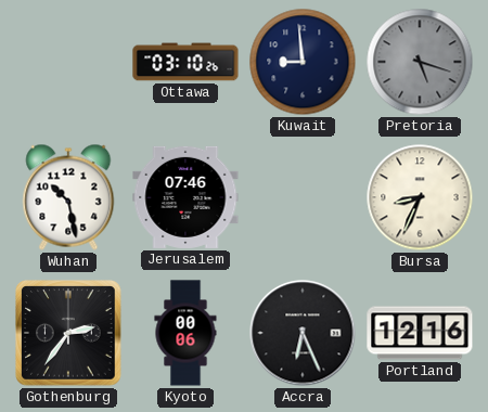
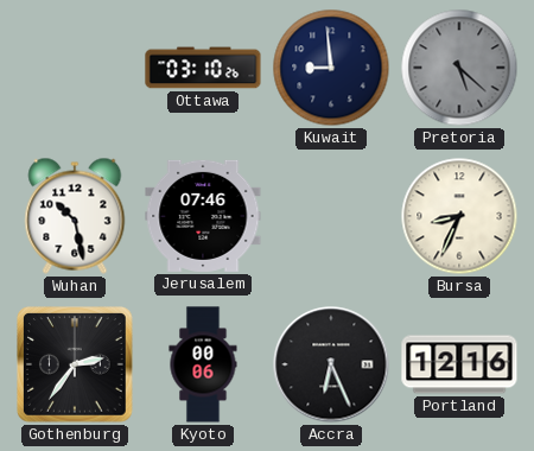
Pretoria: 5:18 -> 5:22 (459, 68)
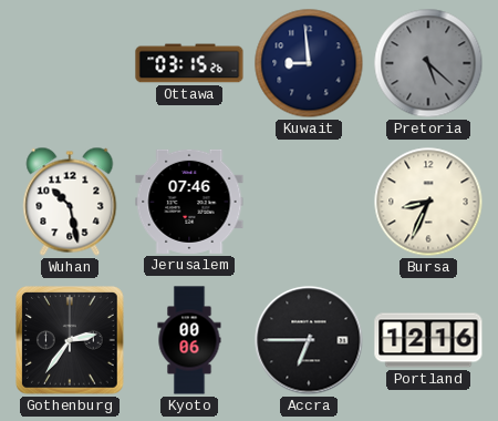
Ottawa: 03:10 -> 03:15 (189, 63)
Accra: 6:26 -> 6:45 (309, 340)
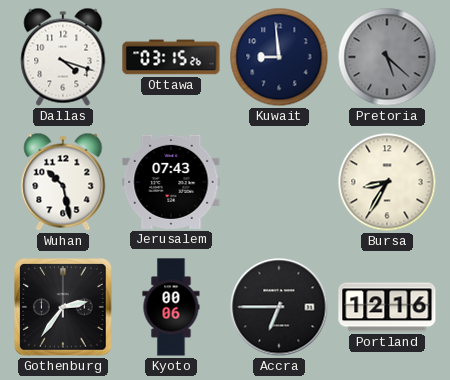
Dallas: none -> 4:18 (63, 57)
Jerusalem: 07:46 -> 07:43 (171, 182)
Bursa: 8:34 -> 8:35 (387, 182)
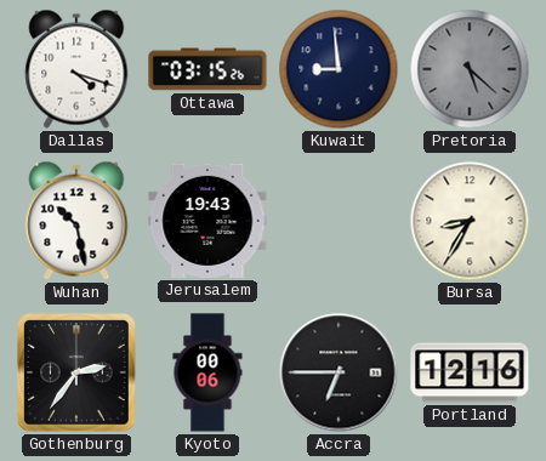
Jerusalem: 07:43 -> 19:43 (207, 221)
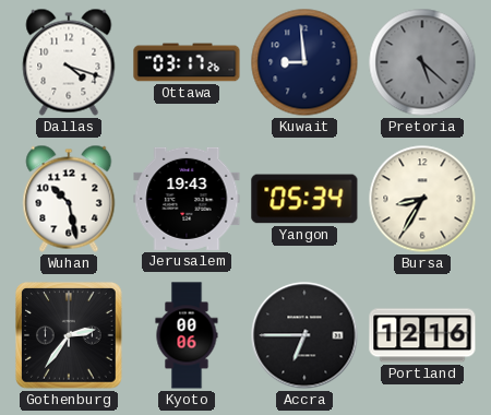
Ottawa: 03:15 -> 03:17 (187, 62)
Yangon: none -> 05:34 (304, 199)
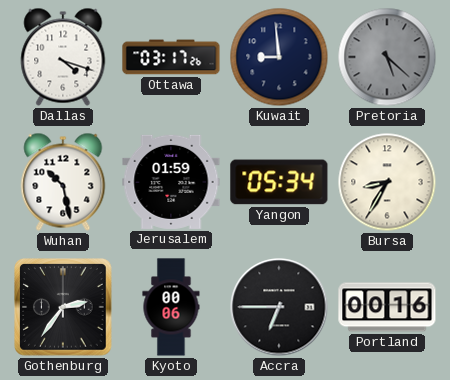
Jerusalem: 19:43 -> 01:59 (171, 182)
Portland: 12:16 -> 00:16 (387, 307)
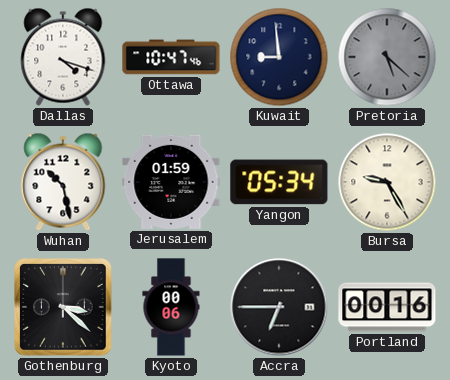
Ottawa: 03:17 -> 10:47 (171, 57)
Bursa: 8:35 -> 9:25 (387, 182)
Gothenburg: 2:36 -> 3:22 (63, 307)
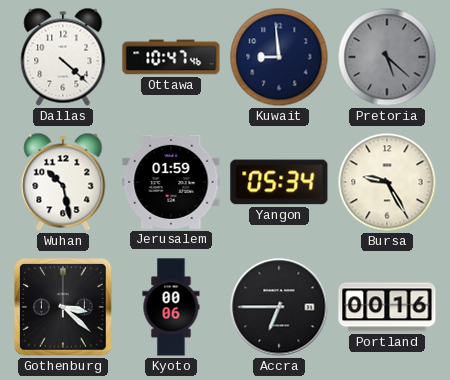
Dallas: 4:18 -> 4:22 (63, 57)
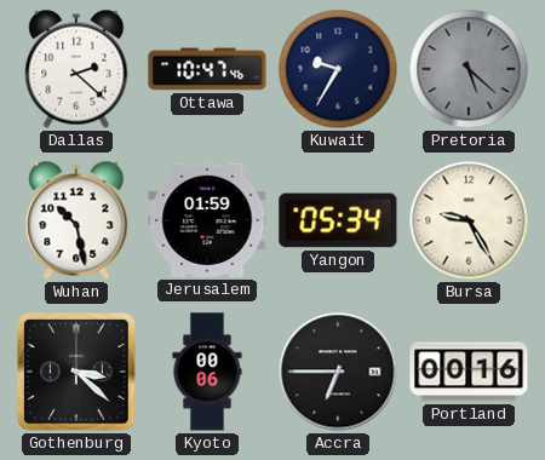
Dallas: 4:22 -> 2:22 (76, 69)
Kuwait: 8:59 -> 9:35 (338, 69)
